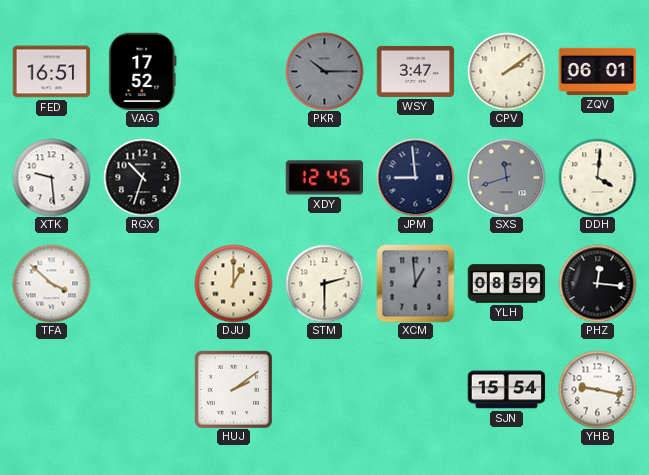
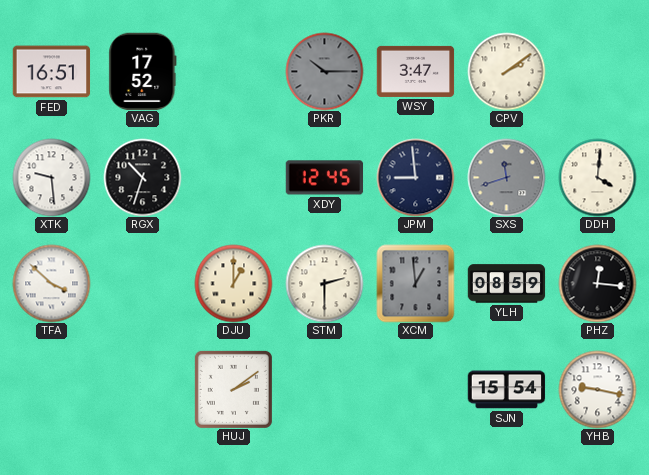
ZQV: 06:01 -> none (597, 71)
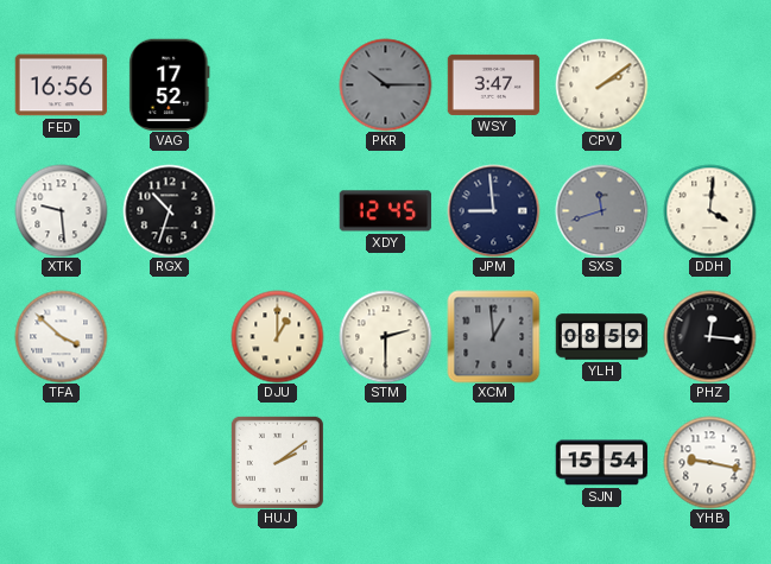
FED: 16:51 -> 16:56 (61, 85)
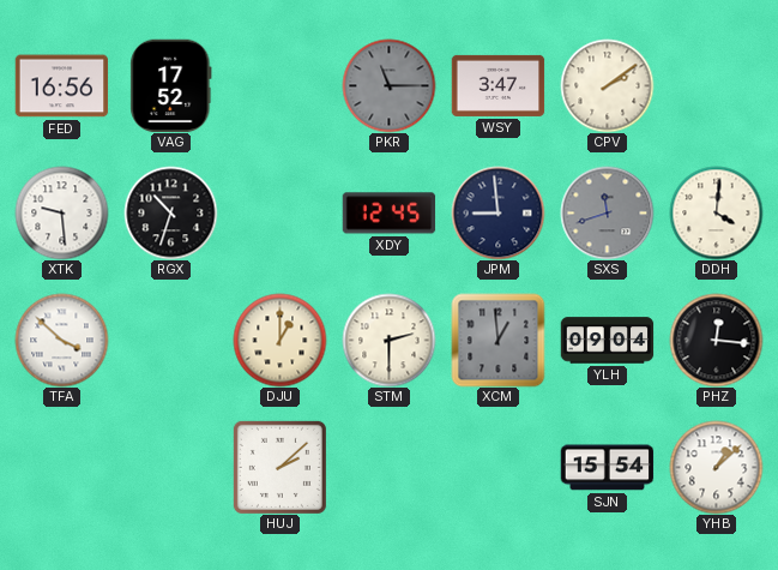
PKR: 10:15 -> 11:15 (388, 85)
YLH: 08:59 -> 09:04 (607, 341)
HUJ: 2:09 -> 2:08 (279, 467)
YHB: 9:17 -> 1:08 (716, 467)
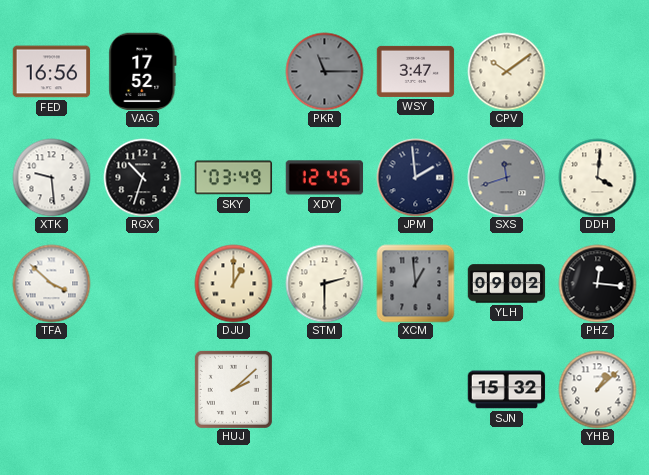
CPV: 2:09 -> 10:09 (506, 71)
SKY: none -> 03:49 (233, 178)
JPM: 8:59 -> 1:59 (415, 177)
YLH: 09:04 -> 09:02 (506, 284)
SJN: 15:54 -> 15:32 (506, 390)
